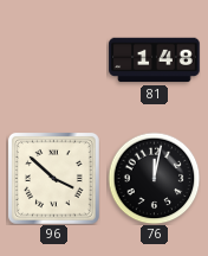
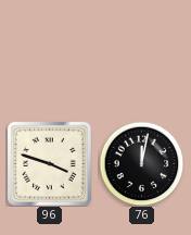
81: 1:48 -> none (155, 60)
96: 3:52 -> 3:48 (49, 163)
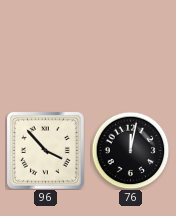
96: 3:48 -> 3:53 (45, 150)
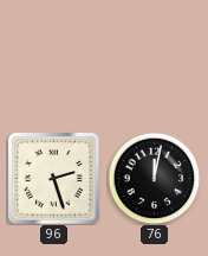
96: 3:53 -> 2:27 (53, 178)
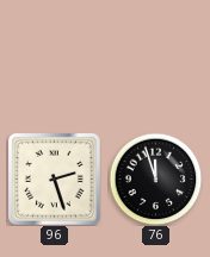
76: 12:02 -> 11:57 (155, 178)
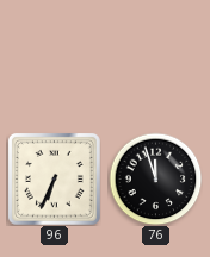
96: 2:27 -> 6:34 (54, 178)
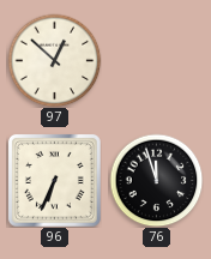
97: none -> 12:52 (54, 60)
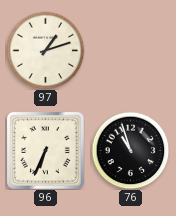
97: 12:52 -> 1:12 (45, 50)
76: 11:57 -> 10:57 (130, 150)
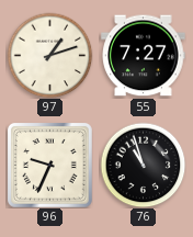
55: none -> 7:27 (144, 56)
96: 6:34 -> 9:34 (49, 165)
